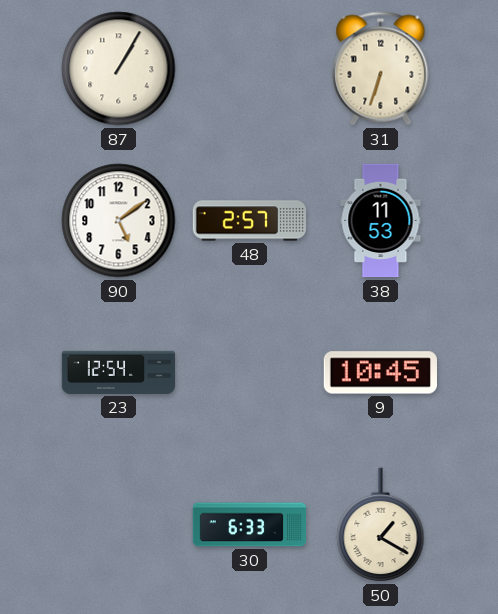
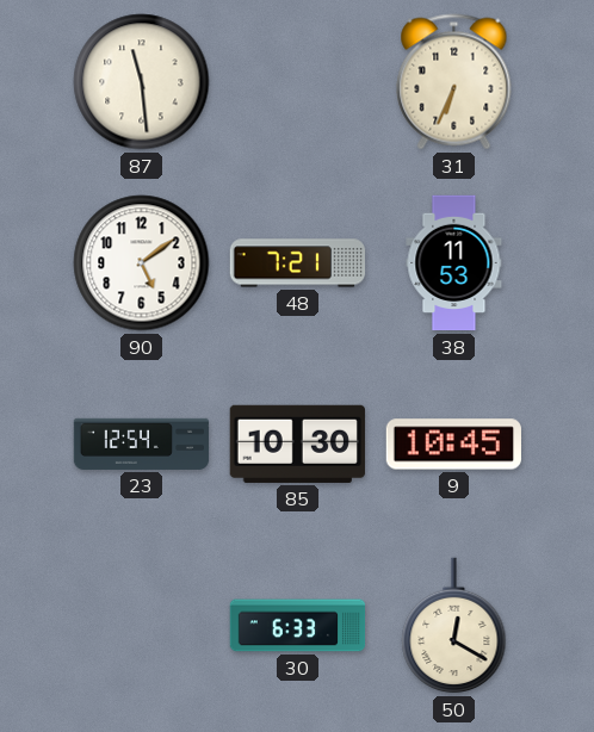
87: 1:05 -> 11:29 (142, 82)
31: 6:33 -> 6:34 (454, 82)
48: 2:57 -> 7:21 (298, 263)
85: none -> 10:30 (297, 443)
50: 1:20 -> 12:20 (454, 626)
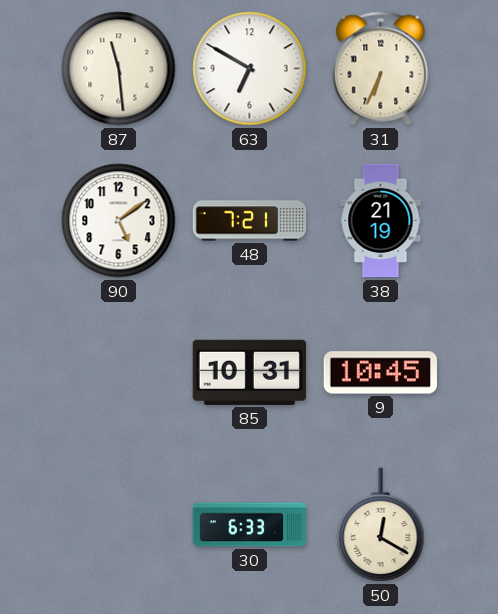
63: none -> 6:50 (250, 69)
38: 11:53 -> 21:19 (381, 221)
23: 12:54 -> none (142, 443)
85: 10:30 -> 10:31 (249, 372)
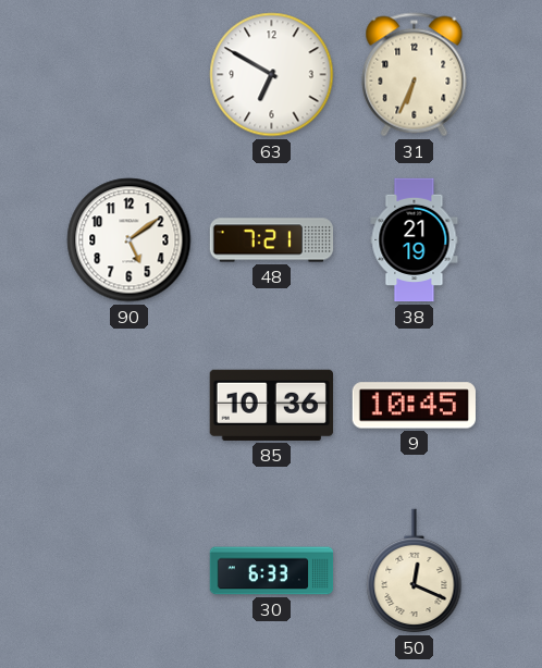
87: 11:29 -> none (119, 69)
85: 10:31 -> 10:36 (271, 405)
50: 12:20 -> 12:19 (415, 571)
